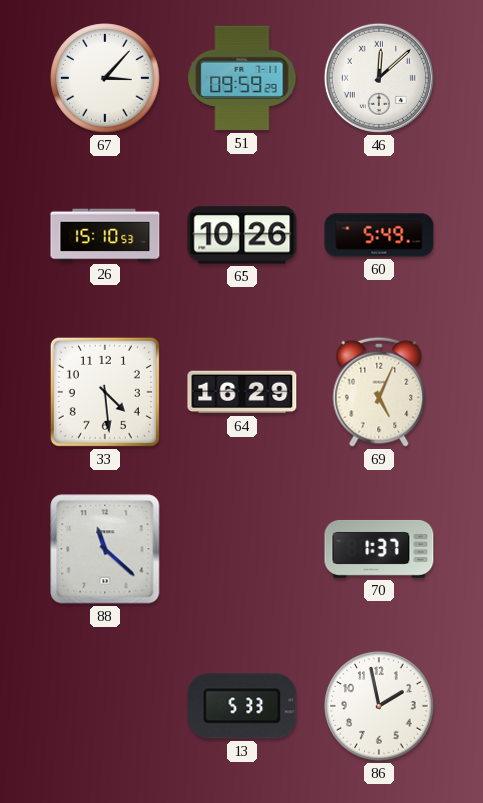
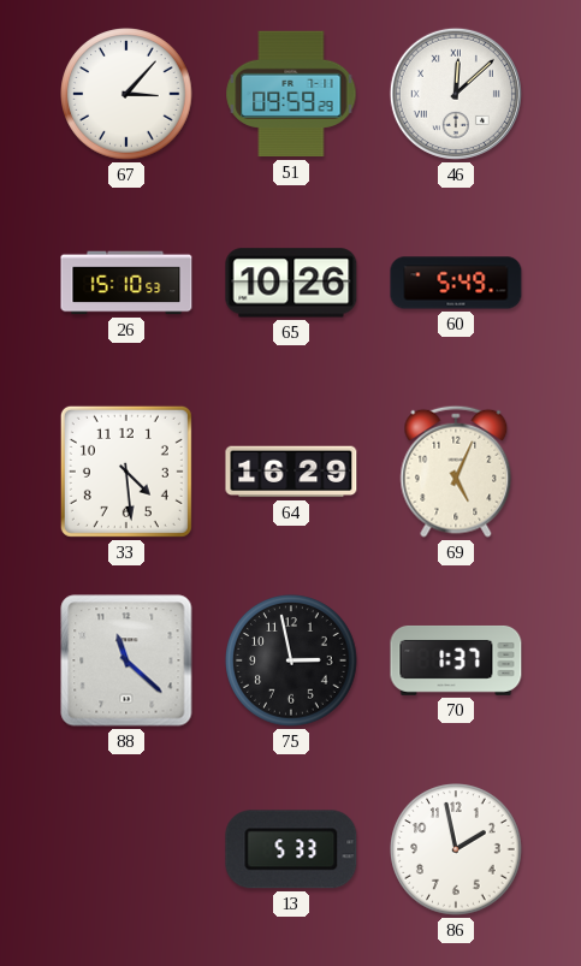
75: none -> 2:58 (291, 660)
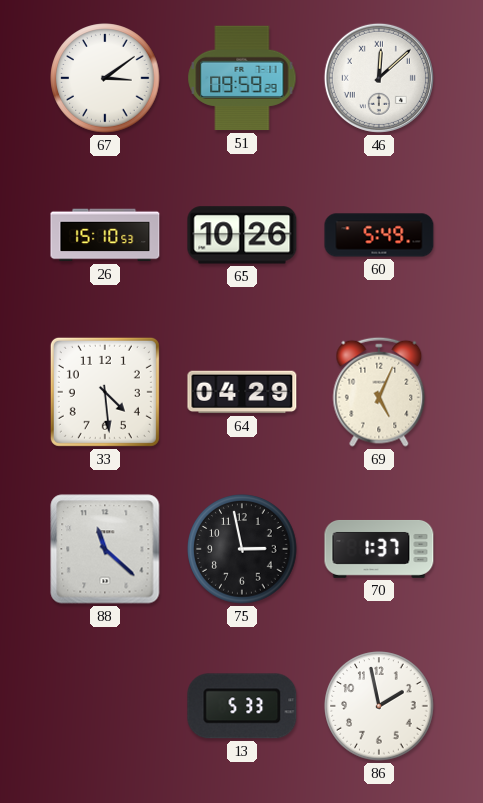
67: 3:07 -> 3:09 (105, 78)
64: 16:29 -> 04:29 (242, 392)
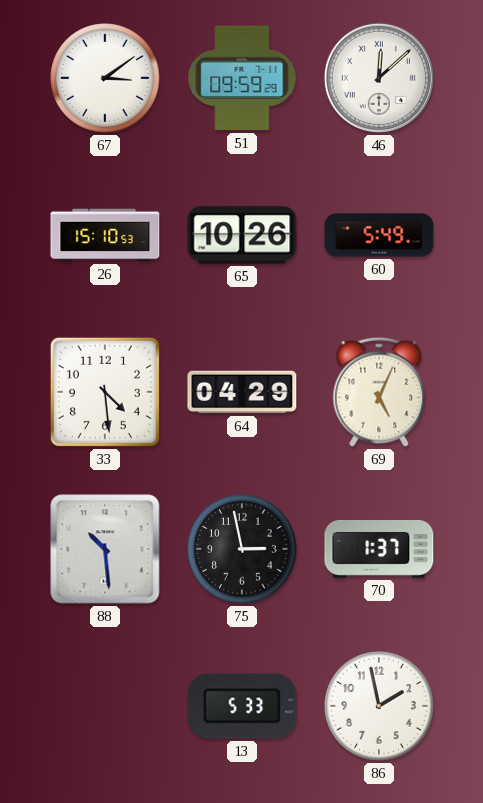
88: 11:22 -> 10:29 (105, 549)
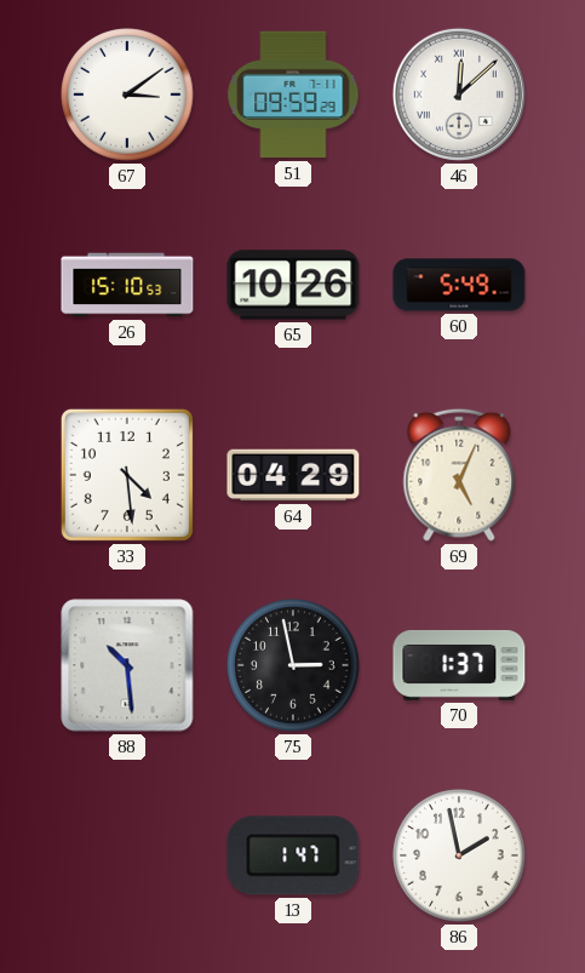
13: 5:33 -> 1:47 (293, 855)
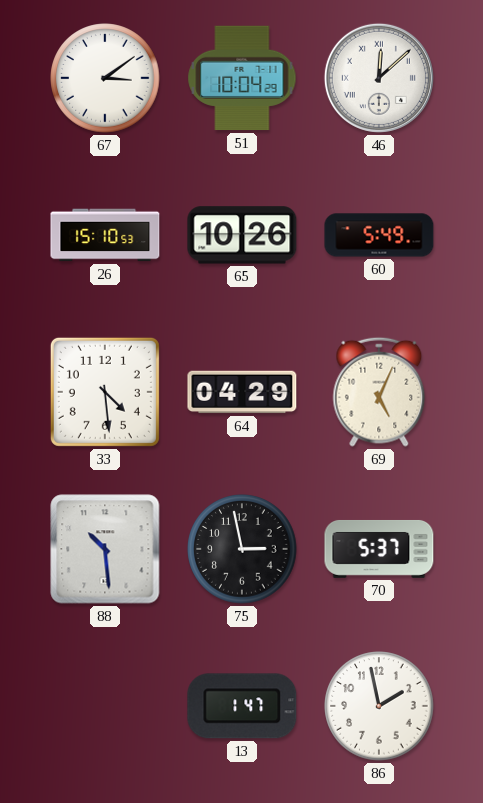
51: 09:59 -> 10:04 (242, 78)
70: 1:37 -> 5:37 (379, 549)
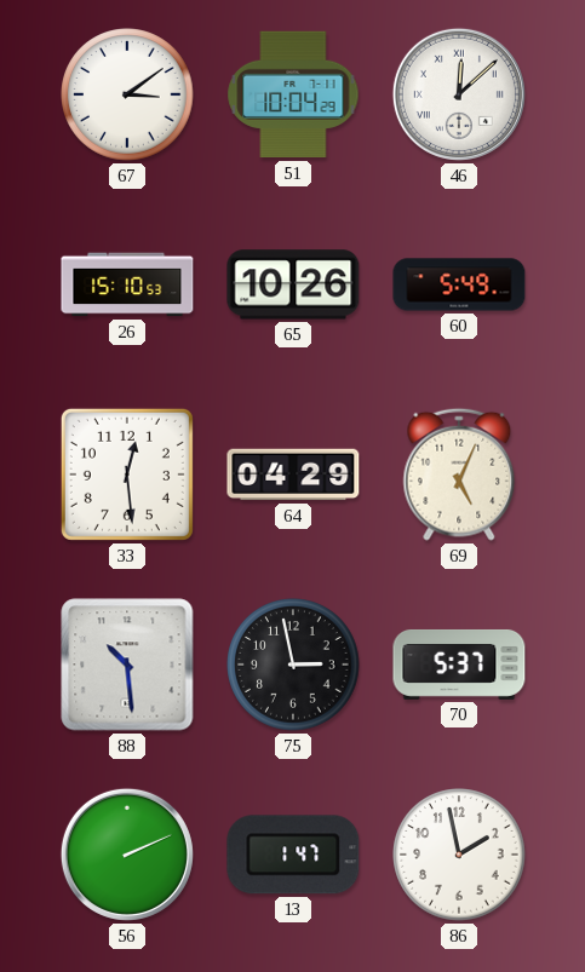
33: 4:29 -> 12:29 (127, 475)
56: none -> 2:11 (127, 855)
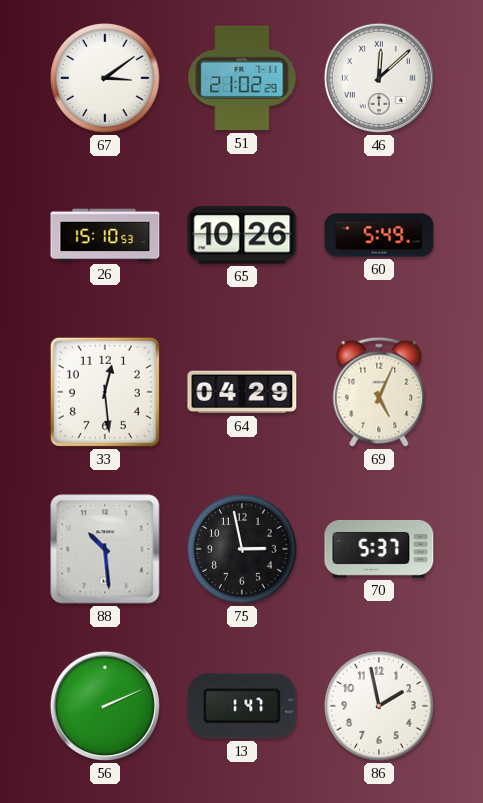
51: 10:04 -> 21:02 (242, 78)
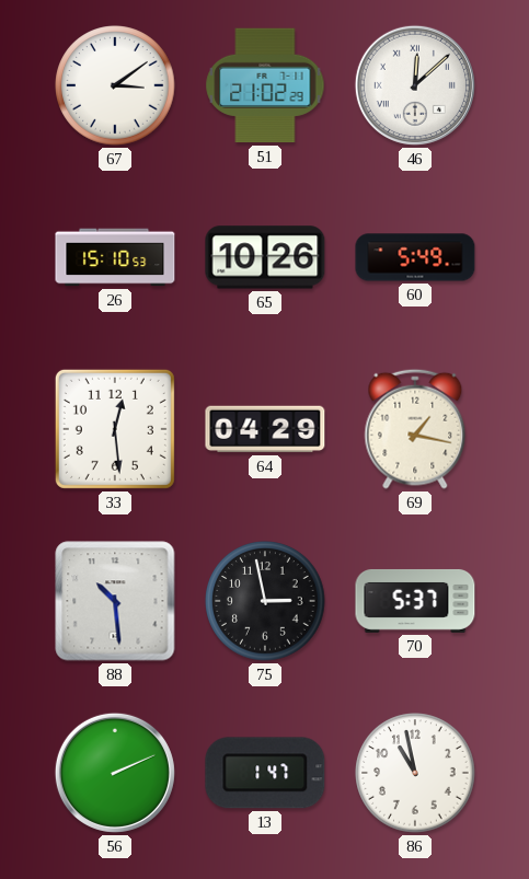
69: 5:04 -> 1:17 (415, 429)
86: 1:58 -> 10:58 (415, 773)
